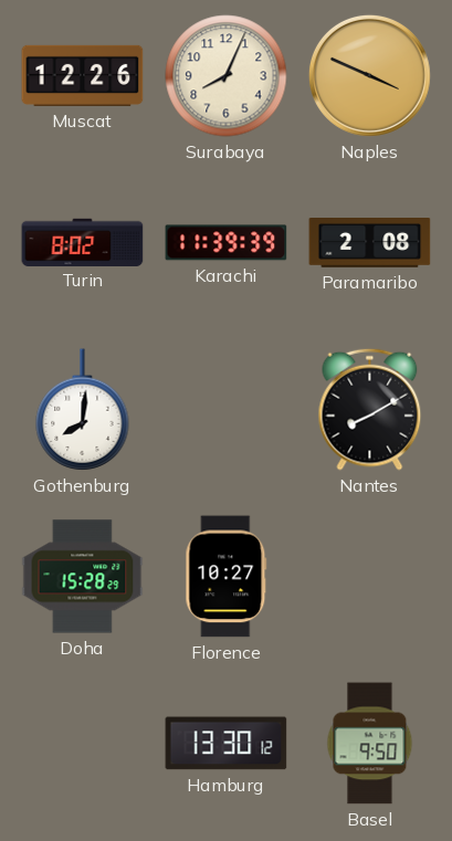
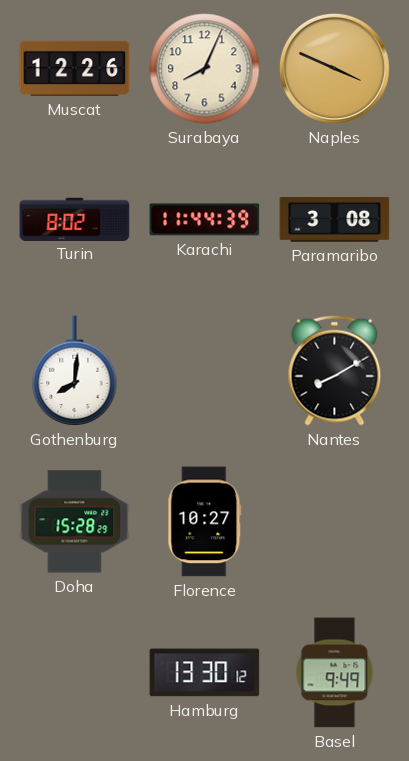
Karachi: 11:39 -> 11:44 (205, 220)
Paramaribo: 2:08 -> 3:08 (335, 220)
Basel: 9:50 -> 9:49 (335, 673)
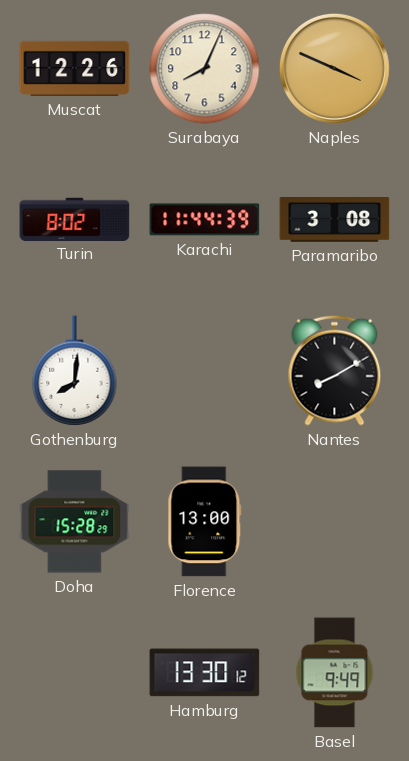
Florence: 10:27 -> 13:00 (205, 522)
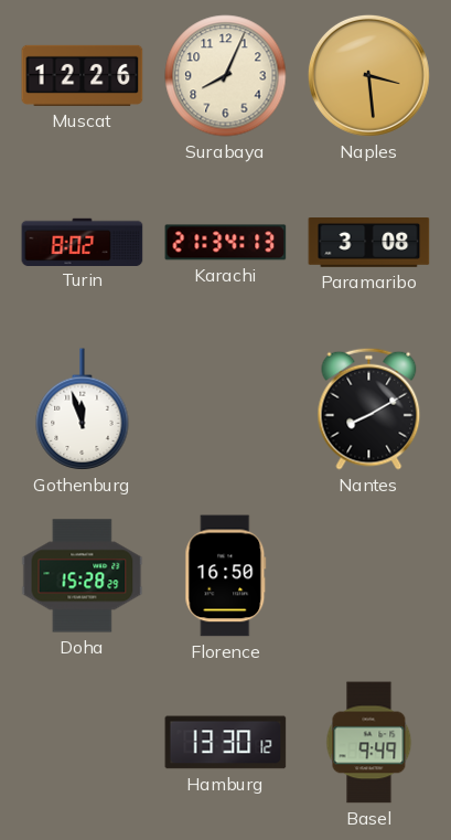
Naples: 3:49 -> 3:29 (368, 75)
Karachi: 11:44 -> 21:34 (226, 243)
Gothenburg: 8:01 -> 11:57 (83, 410)
Florence: 13:00 -> 16:50 (226, 576)
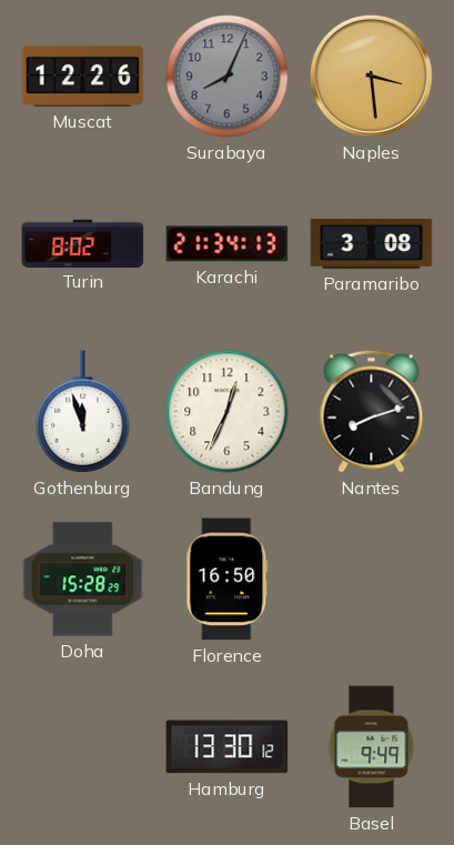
Surabaya dial: cream -> grey (228, 77)
Bandung: none -> 12:34 (228, 412)
Nantes: 8:10 -> 8:12 (372, 411)
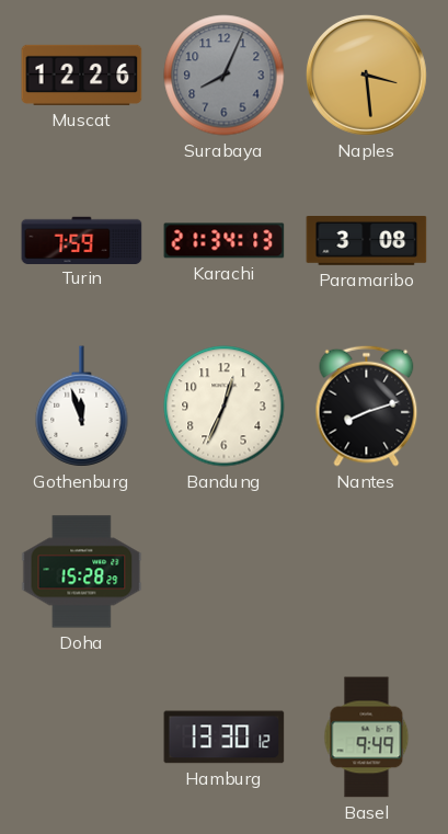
Turin: 8:02 -> 7:59 (82, 240)
Florence: 16:50 -> none (228, 580)
